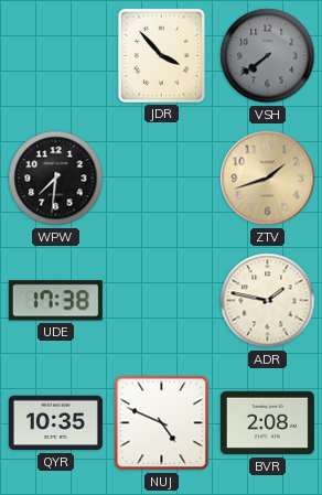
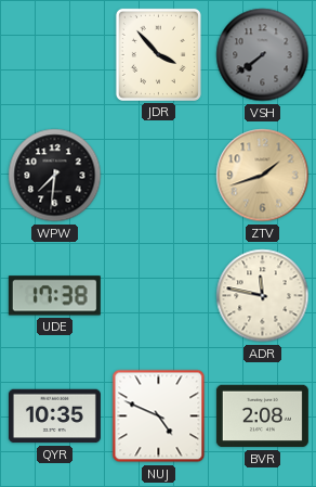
ADR: 1:47 -> 11:47 (263, 296)
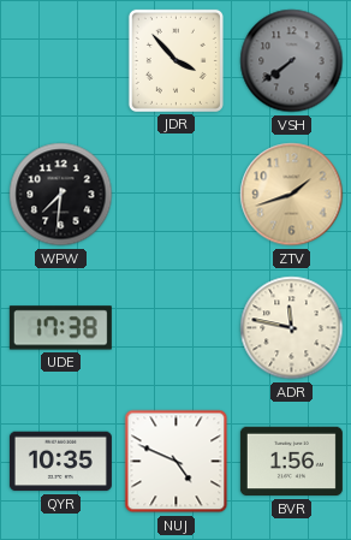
BVR: 2:08 -> 1:56 (291, 462)
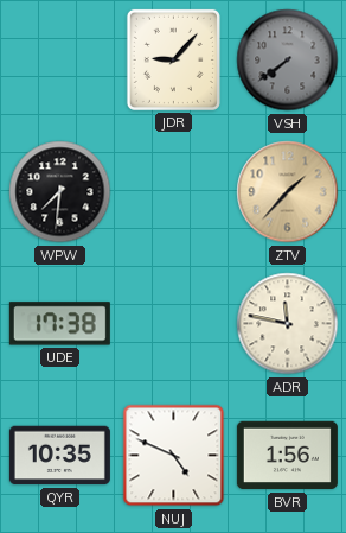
JDR: 3:53 -> 9:07 (173, 59)
ZTV: 1:42 -> 1:37 (288, 192)
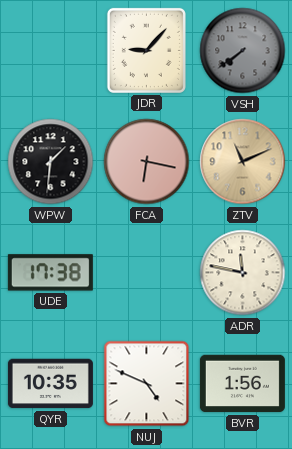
WPW: 7:31 -> 1:31 (51, 162)
FCA: none -> 6:17 (147, 162)
ZTV: 1:37 -> 11:11 (243, 162)
